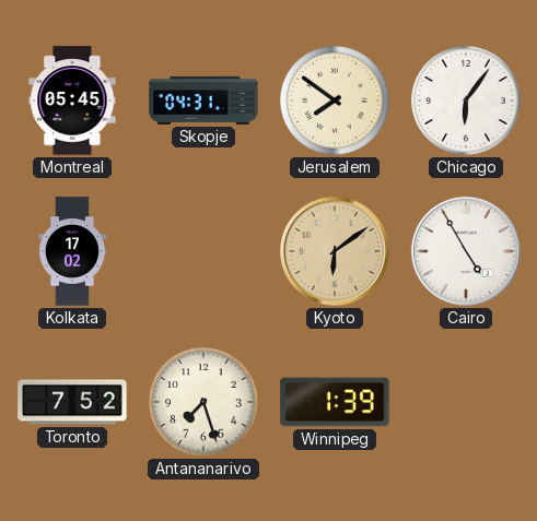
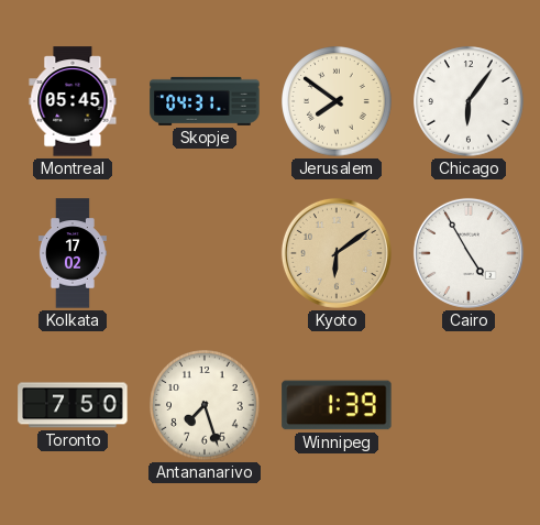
Toronto: 7:52 -> 7:50 (73, 405)
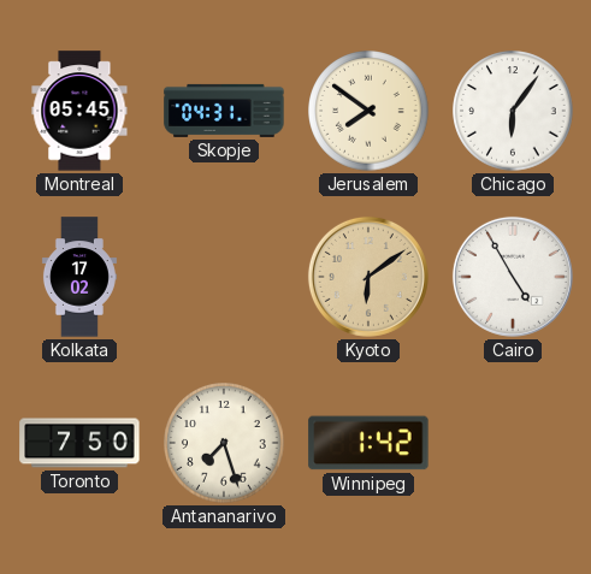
Winnipeg: 1:39 -> 1:42 (368, 443)
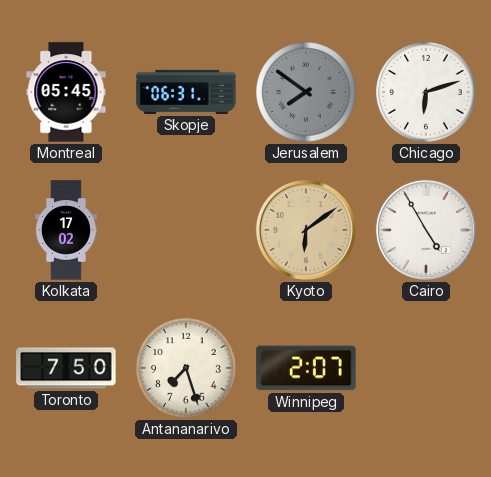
Skopje: 04:31 -> 06:31 (186, 92)
Jerusalem dial: cream -> grey (306, 92)
Chicago: 6:06 -> 6:12 (426, 92)
Winnipeg: 1:42 -> 2:07 (306, 368)
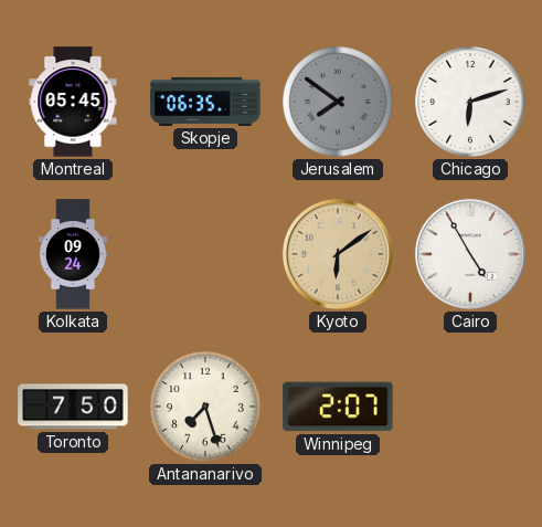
Skopje: 06:31 -> 06:35 (205, 102)
Kolkata: 17:02 -> 09:24 (73, 254)
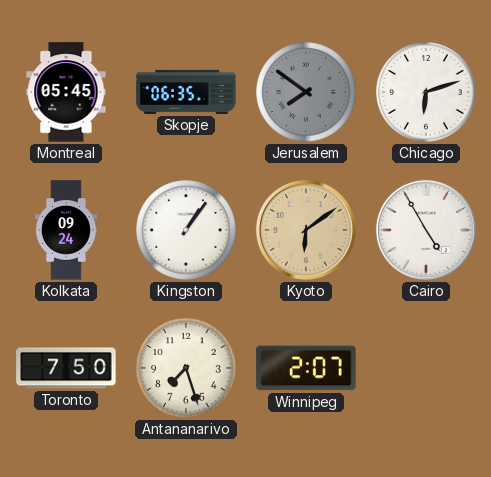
Kingston: none -> 1:06 (186, 230)
